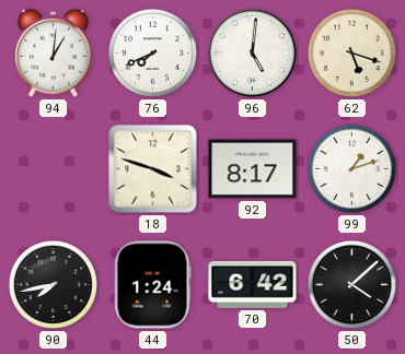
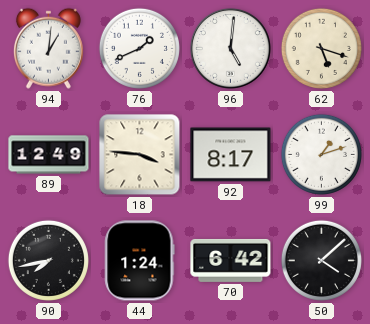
76: 7:41 -> 1:41 (139, 48)
89: none -> 12:49 (49, 155)
18: 3:48 -> 3:46 (140, 155)
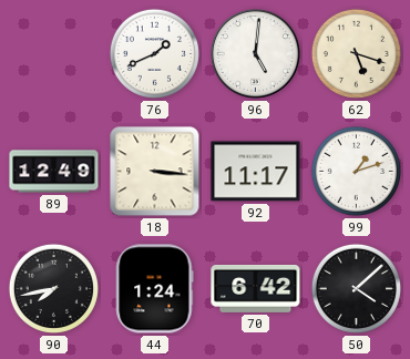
94: 1:01 -> none (48, 48)
18: 3:46 -> 3:16 (155, 172)
92: 8:17 -> 11:17 (256, 172)
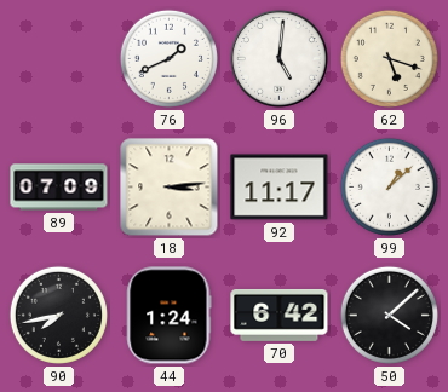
89: 12:49 -> 07:09 (59, 188)
18: 3:16 -> 3:14 (170, 188)
99: 1:12 -> 1:08 (389, 186)
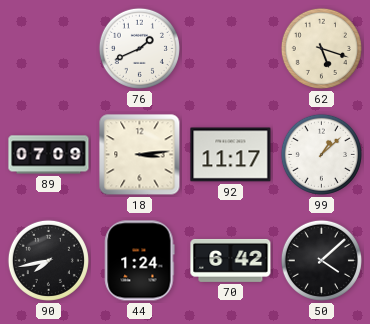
96: 5:01 -> none (278, 58)
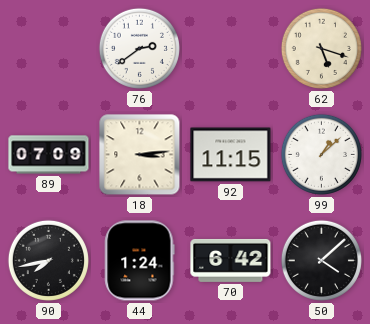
76: 1:41 -> 2:39 (139, 48)
92: 11:17 -> 11:15 (231, 155)
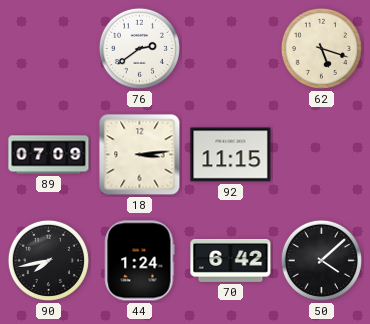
99: 1:08 -> none (321, 154)
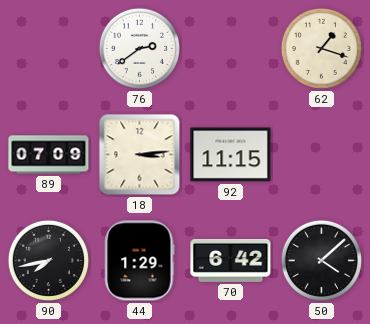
62: 5:18 -> 1:18 (321, 48)
44: 1:24 -> 1:29 (140, 261)
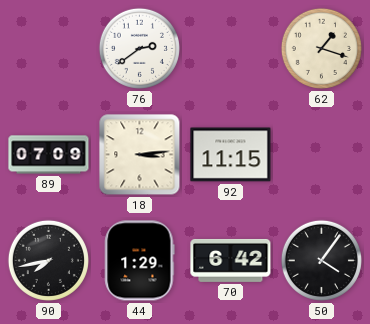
50: 4:08 -> 4:06 (321, 260)
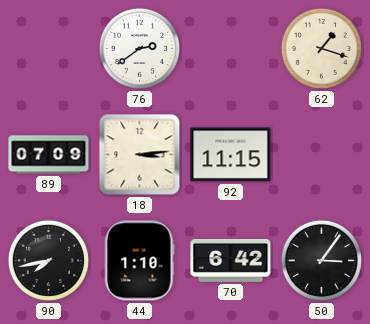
44: 1:29 -> 1:10 (140, 261)
50: 4:06 -> 3:06 (321, 260)
